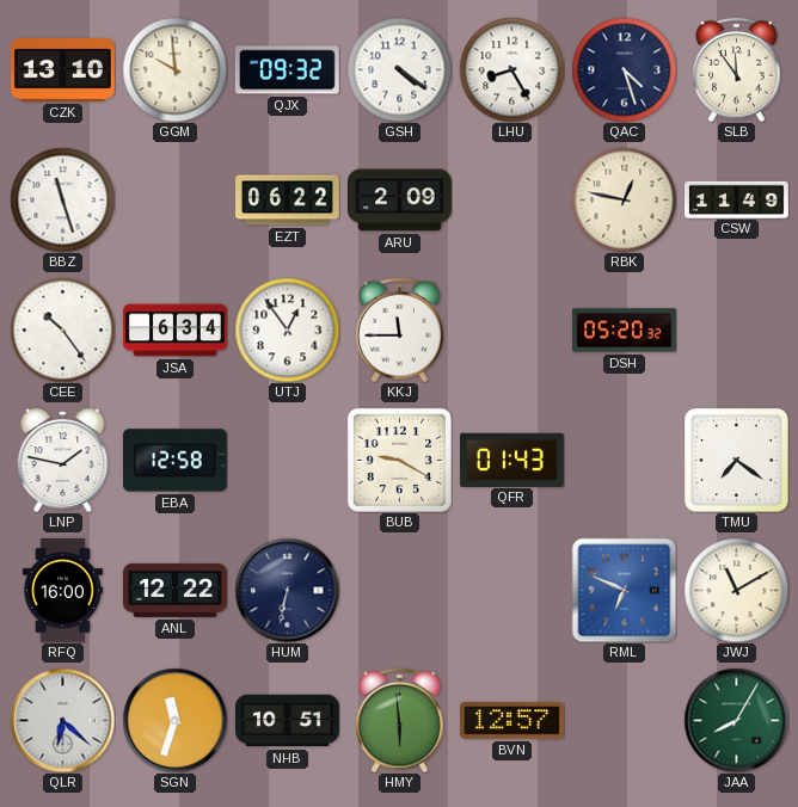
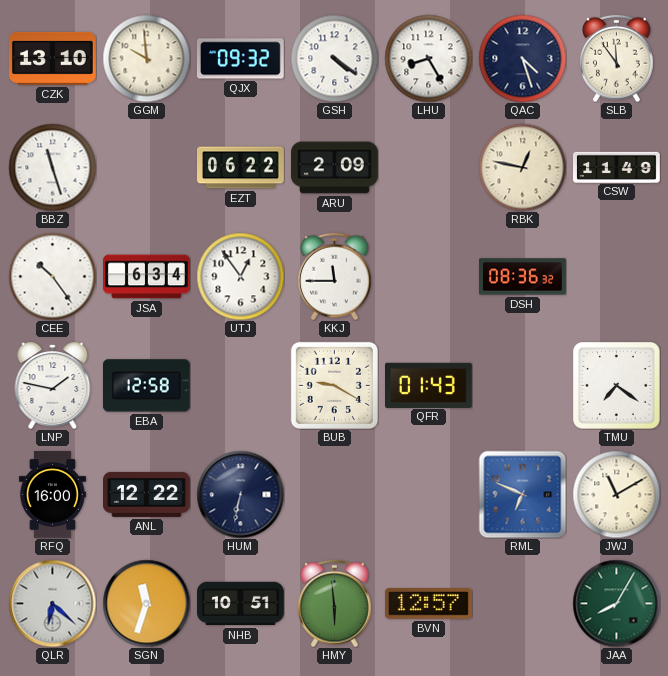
DSH: 05:20 -> 08:36 (523, 277)
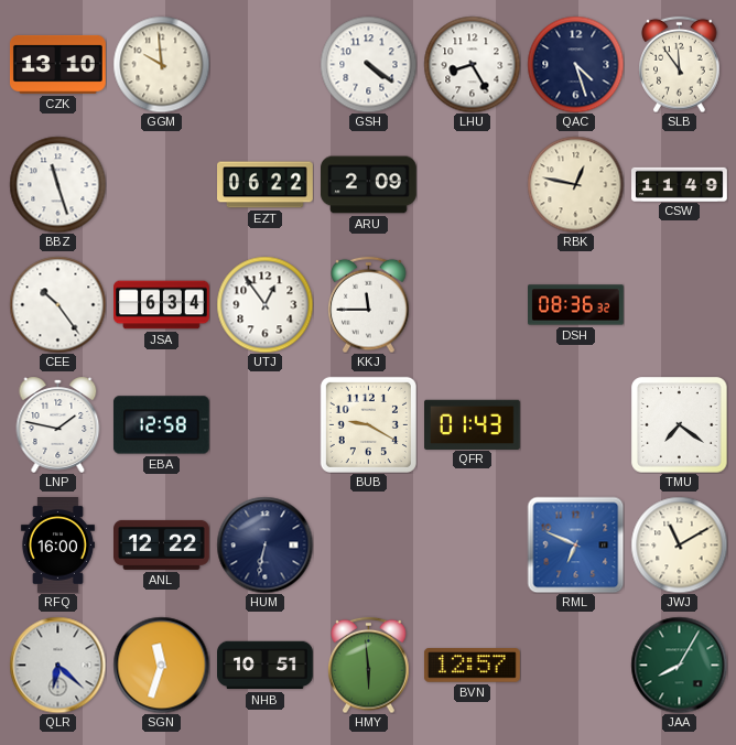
QJX: 09:32 -> none (240, 59)
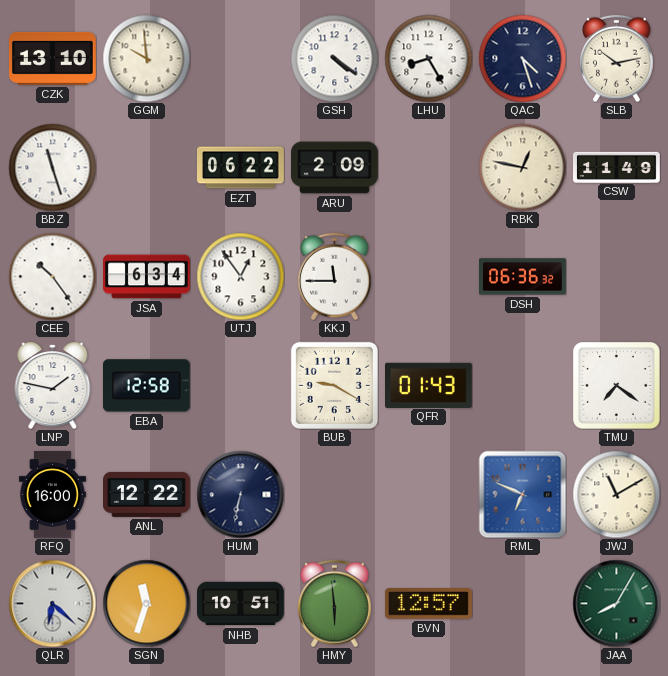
SLB: 11:54 -> 10:13 (617, 58)
DSH: 08:36 -> 06:36 (523, 277)
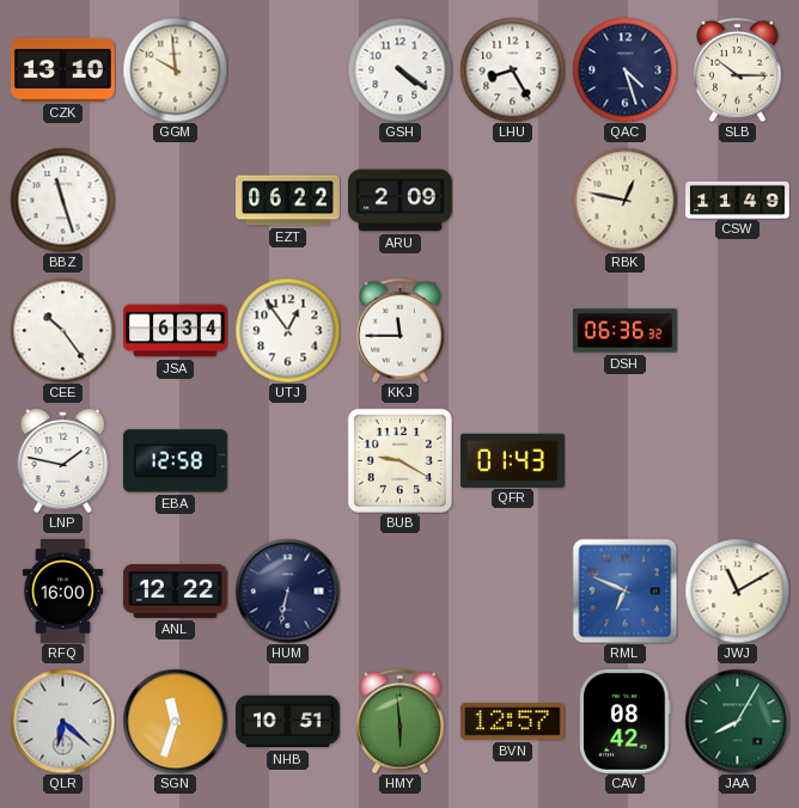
SLB: 10:13 -> 10:15 (738, 69)
TMU: 7:21 -> none (616, 385)
CAV: none -> 08:42 (626, 721)
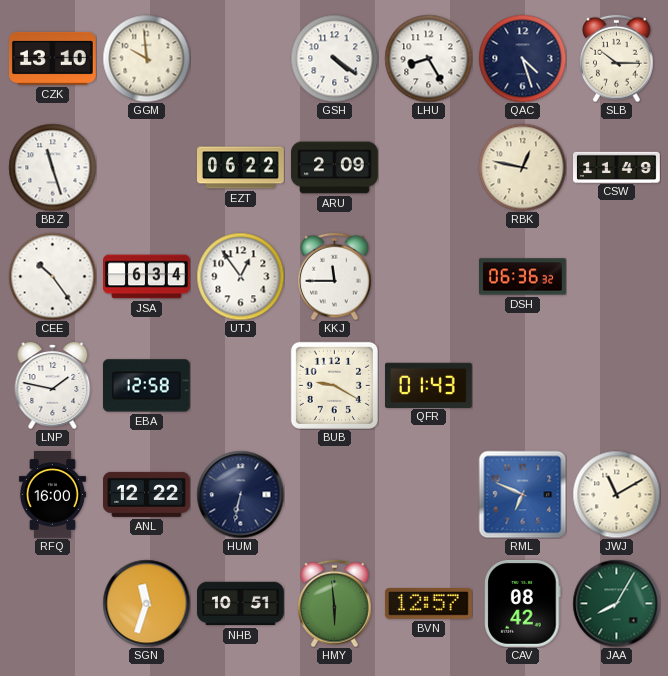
QLR: 6:22 -> none (62, 721)
